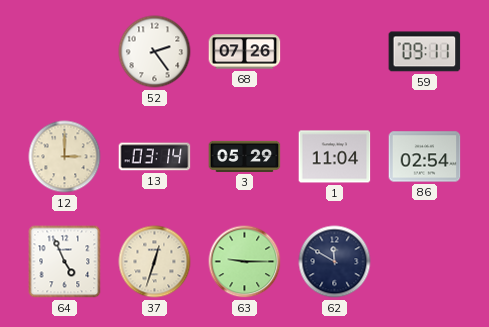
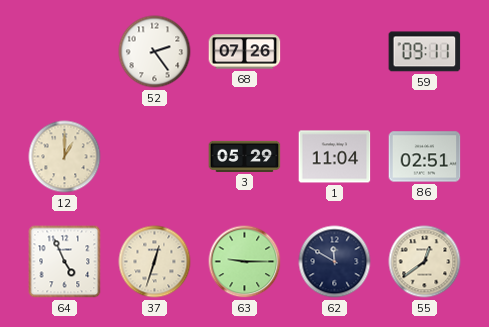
12: 3:00 -> 1:00 (65, 157)
13: 03:14 -> none (155, 157)
86: 02:54 -> 02:51 (425, 157)
55: none -> 12:39 (425, 262)
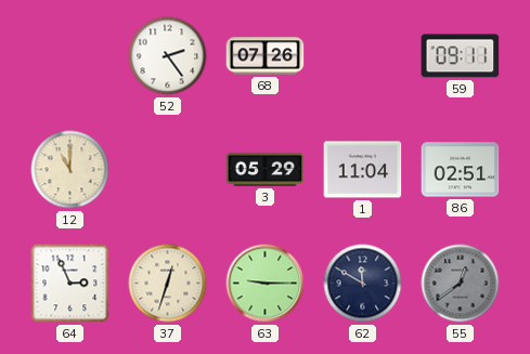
12: 1:00 -> 11:00 (70, 170)
64: 4:56 -> 2:56 (70, 284)
55 dial: cream -> grey (461, 284)
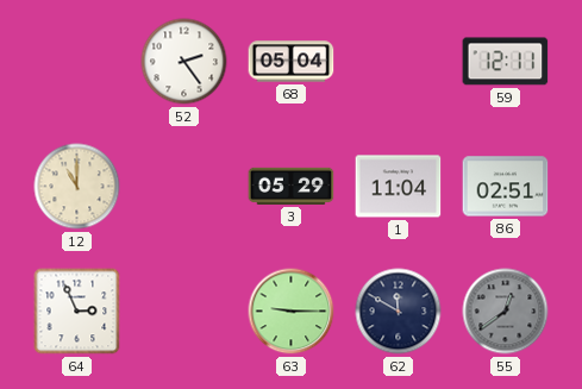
68: 07:26 -> 05:04 (292, 62)
59: 09:11 -> 12:11 (506, 62)
37: 12:33 -> none (168, 284)
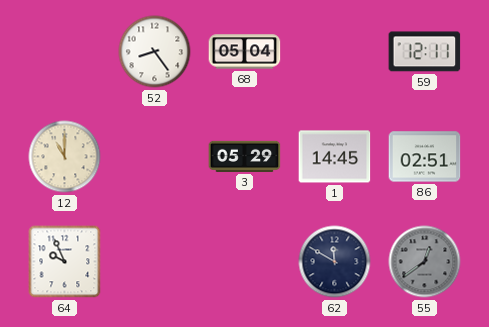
52: 2:24 -> 8:24 (155, 52)
1: 11:04 -> 14:45 (335, 157)
64: 2:56 -> 9:56 (65, 262)
63: 9:15 -> none (292, 312)
